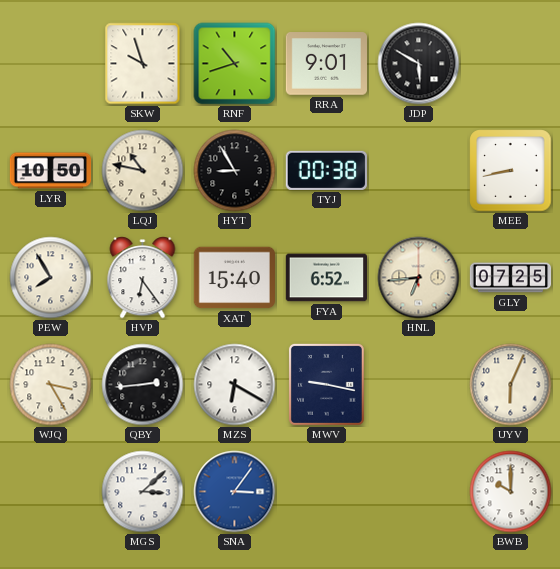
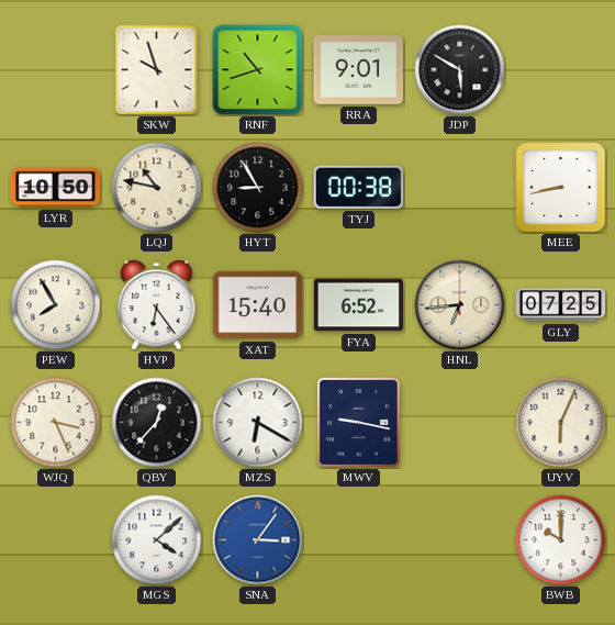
WJQ: 3:25 -> 3:26 (56, 423)
QBY: 2:44 -> 12:37 (157, 423)
MGS: 3:08 -> 4:08 (157, 540)
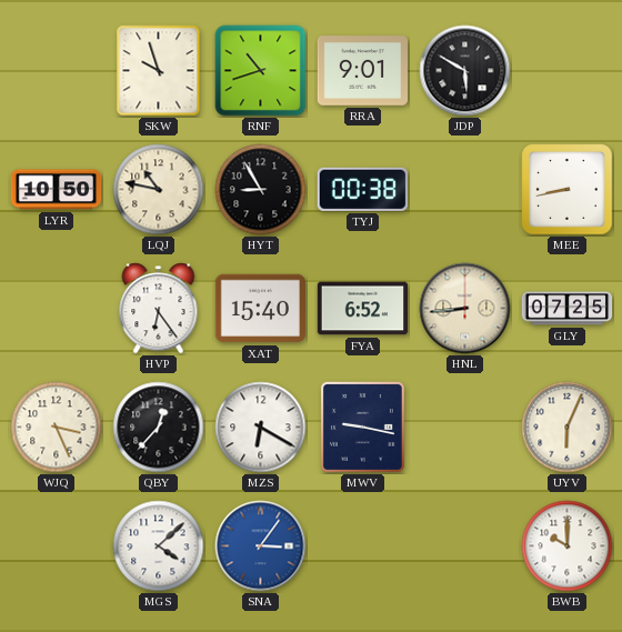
PEW: 7:55 -> none (56, 305)
HNL: 6:44 -> 8:44 (465, 309)
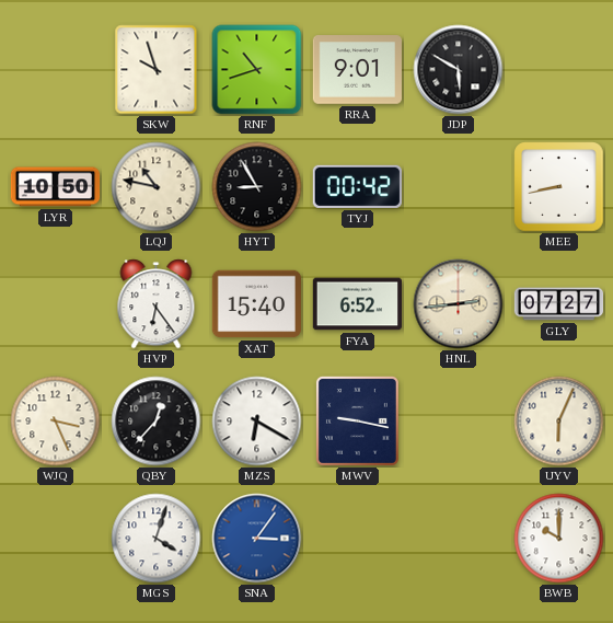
TYJ: 00:38 -> 00:42 (357, 186)
HNL: 8:44 -> 2:44 (459, 304)
GLY: 07:25 -> 07:27 (559, 304)
MGS: 4:08 -> 4:03 (157, 539)
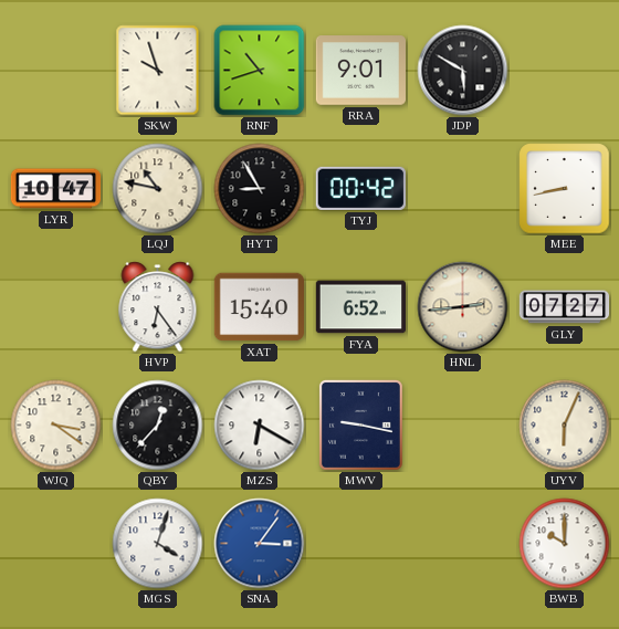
LYR: 10:50 -> 10:47 (56, 189)
WJQ: 3:26 -> 3:21 (56, 426)
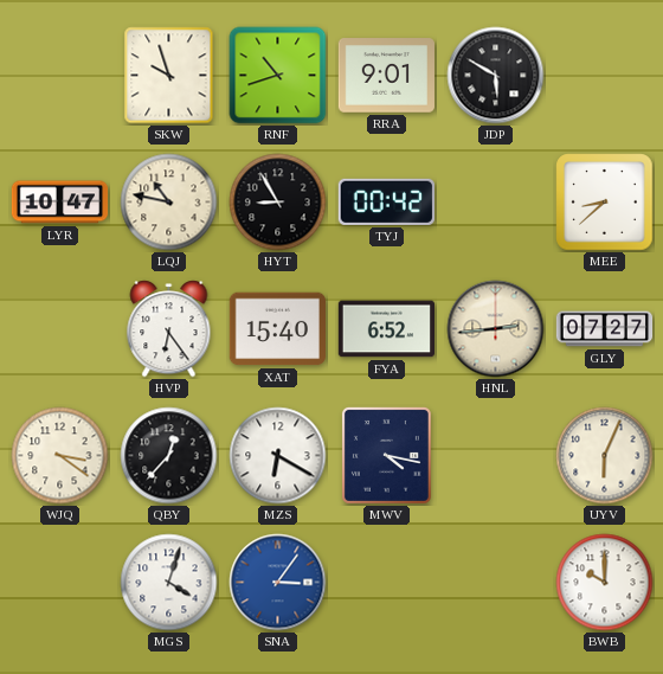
MEE: 8:43 -> 8:38 (605, 203)
MWV: 9:17 -> 4:17 (386, 455)
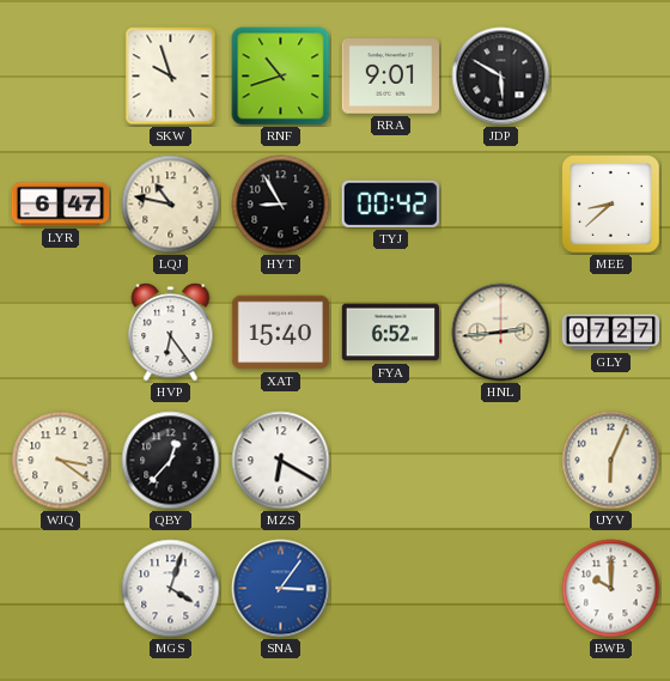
LYR: 10:47 -> 6:47 (61, 205)
MWV: 4:17 -> none (386, 455)
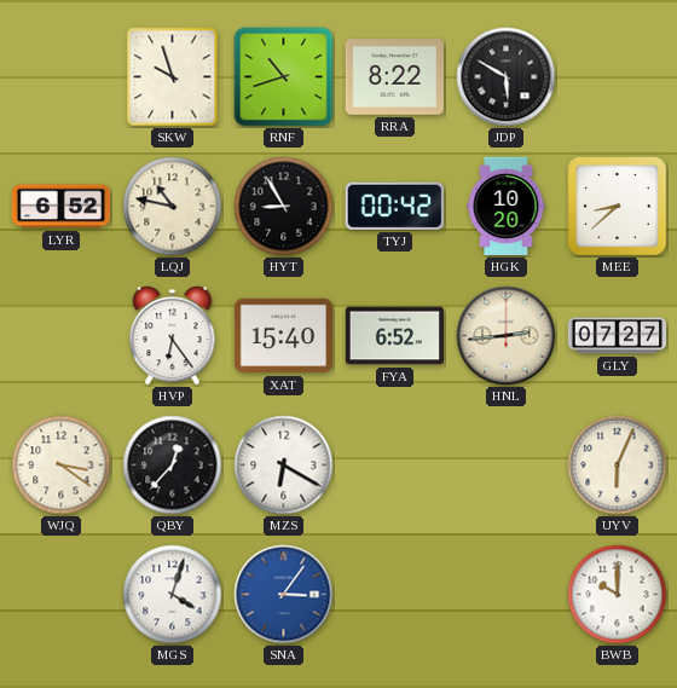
RRA: 9:01 -> 8:22 (394, 77)
LYR: 6:47 -> 6:52 (62, 207)
HGK: none -> 10:20 (507, 207)
